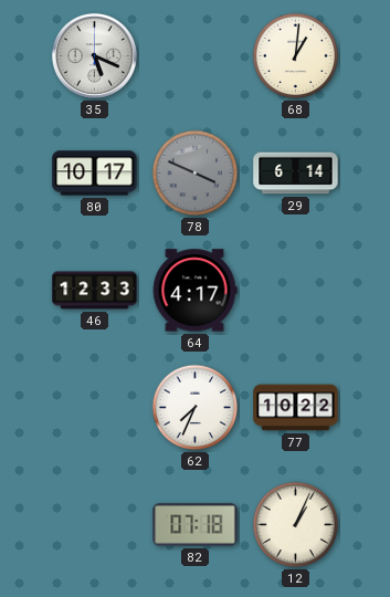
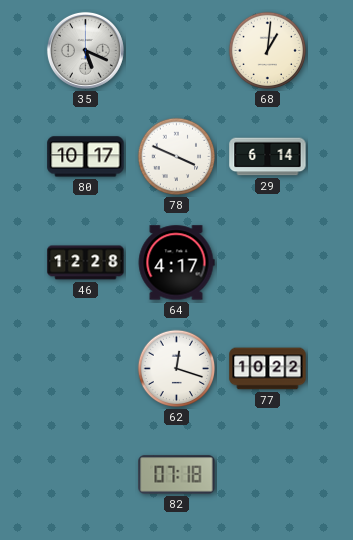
78 dial: grey -> white (177, 157)
46: 12:33 -> 12:28 (86, 263)
62: 7:34 -> 12:18 (177, 369)
12: 1:04 -> none (296, 525)
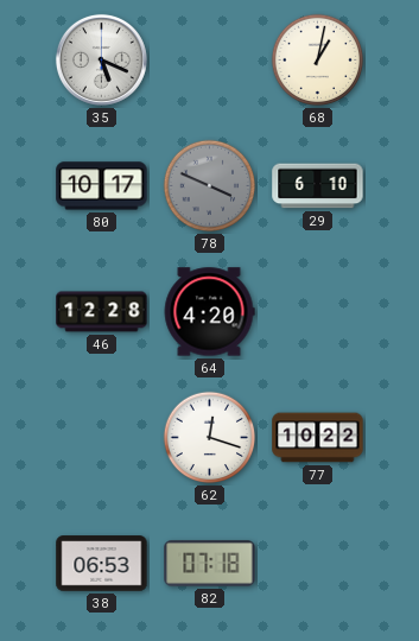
68: 1:01 -> 1:02 (318, 61)
78 dial: white -> grey (210, 186)
29: 6:14 -> 6:10 (318, 186)
64: 4:17 -> 4:20 (209, 312)
38: none -> 06:53 (102, 564)
